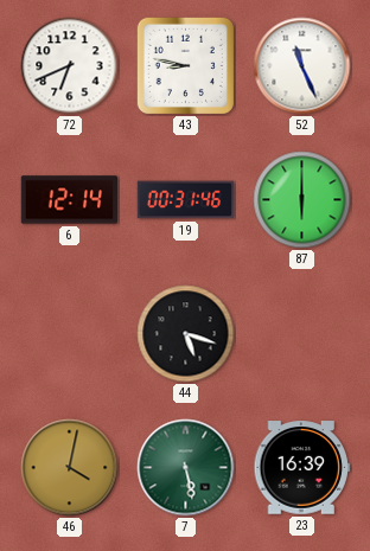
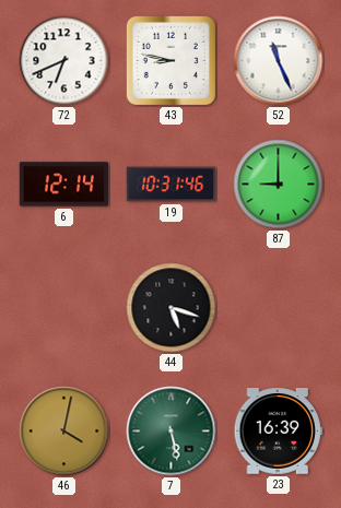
19: 00:31 -> 10:31 (172, 185)
87: 6:00 -> 9:00 (279, 185)
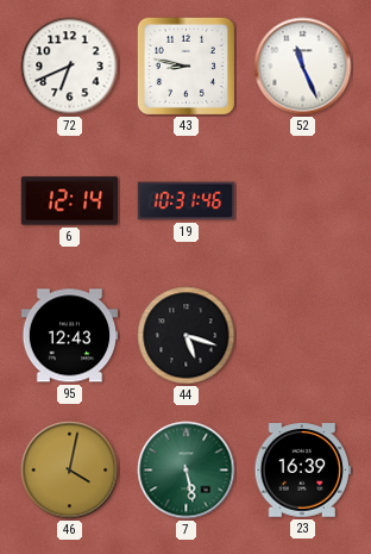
87: 9:00 -> none (279, 185)
95: none -> 12:43 (69, 336)
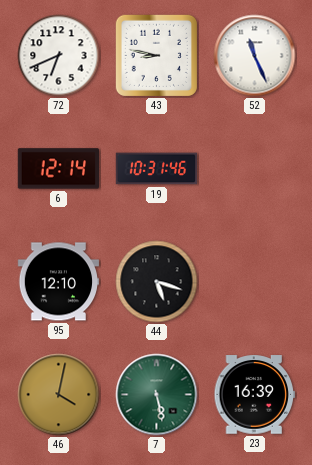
95: 12:43 -> 12:10 (58, 282)
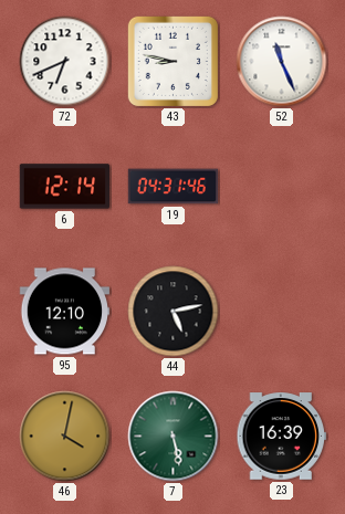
19: 10:31 -> 04:31 (174, 187)
44: 5:18 -> 5:13 (174, 312)
